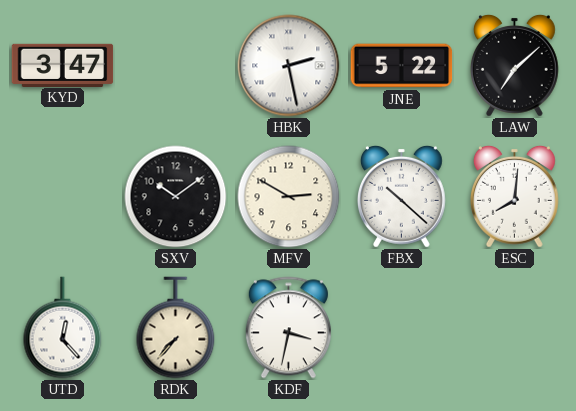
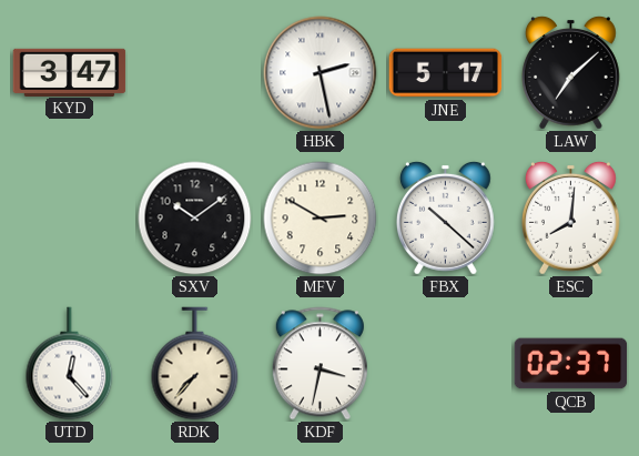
JNE: 5:22 -> 5:17 (446, 73)
QCB: none -> 02:37 (571, 364)
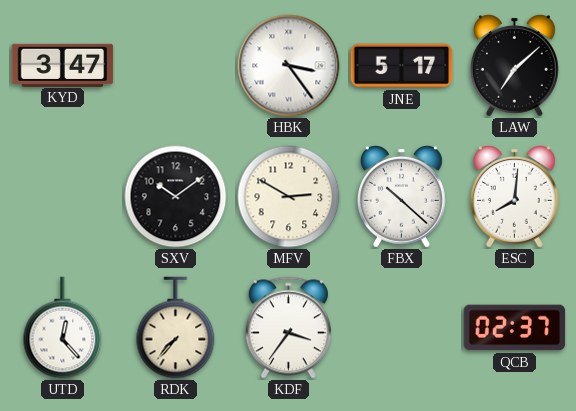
HBK: 2:28 -> 3:24 (289, 66)
KDF: 3:32 -> 3:36 (288, 328)
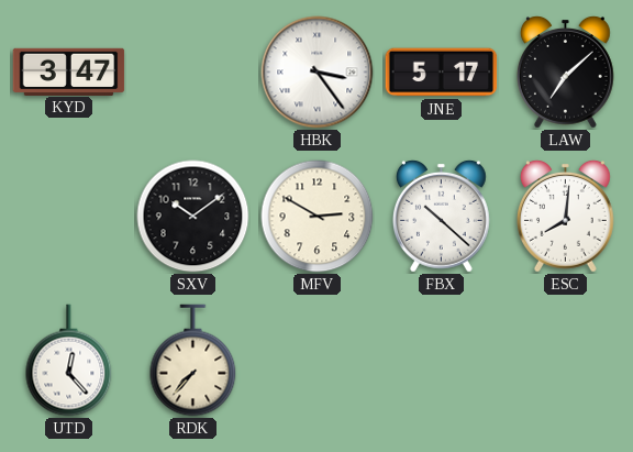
KDF: 3:36 -> none (288, 328)
QCB: 02:37 -> none (515, 328)
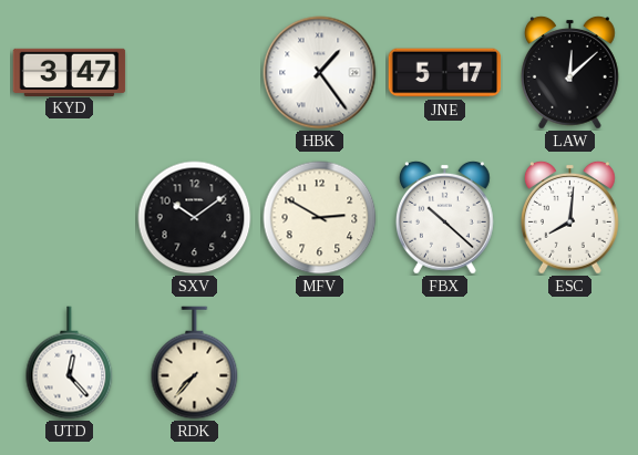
HBK: 3:24 -> 1:24 (320, 73)
LAW: 7:08 -> 12:08 (569, 72)
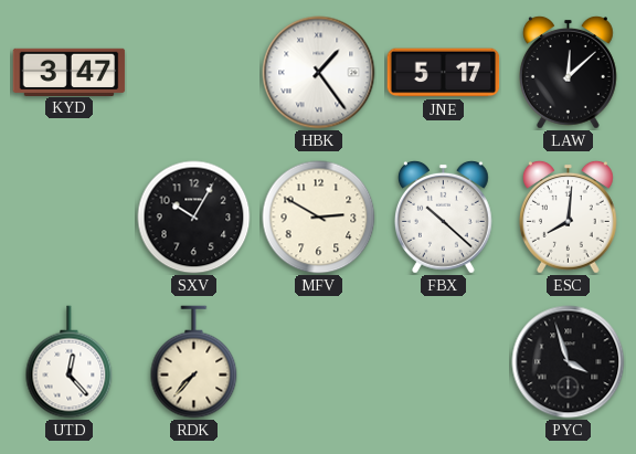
SXV: 10:09 -> 10:05 (194, 218)
PYC: none -> 3:57 (569, 362)
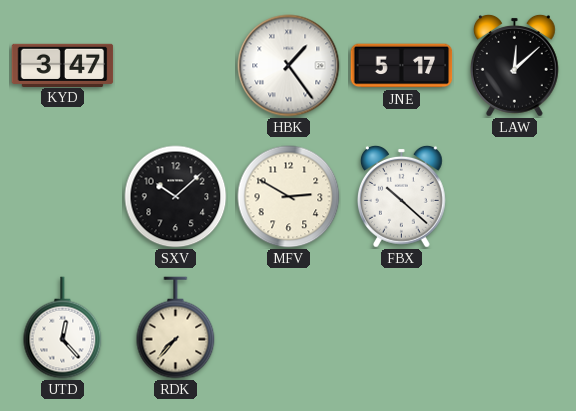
SXV: 10:05 -> 10:08 (176, 197)
ESC: 8:01 -> none (568, 217)
PYC: 3:57 -> none (569, 362)
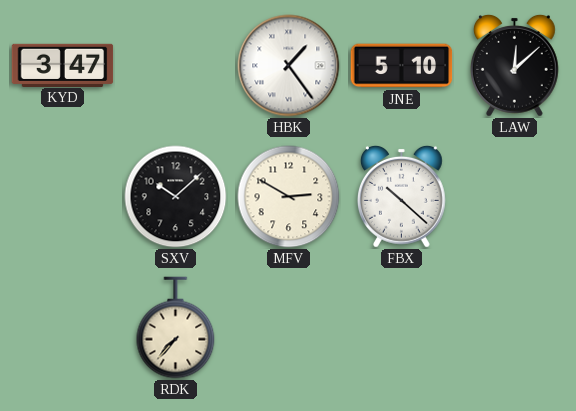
JNE: 5:17 -> 5:10 (402, 66)
UTD: 12:23 -> none (63, 328)
